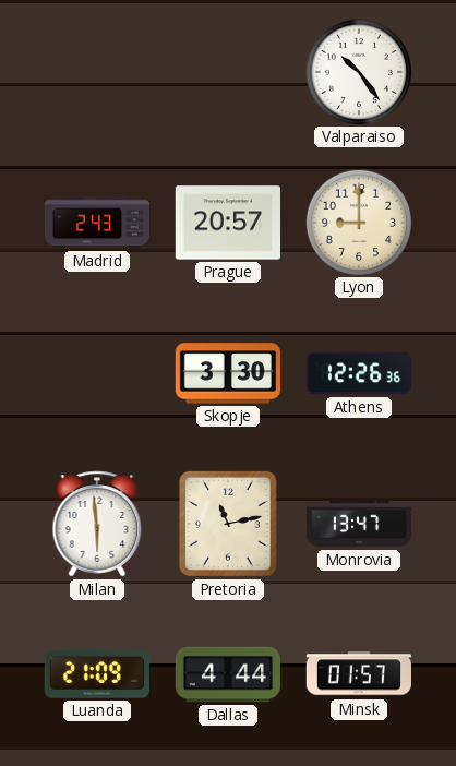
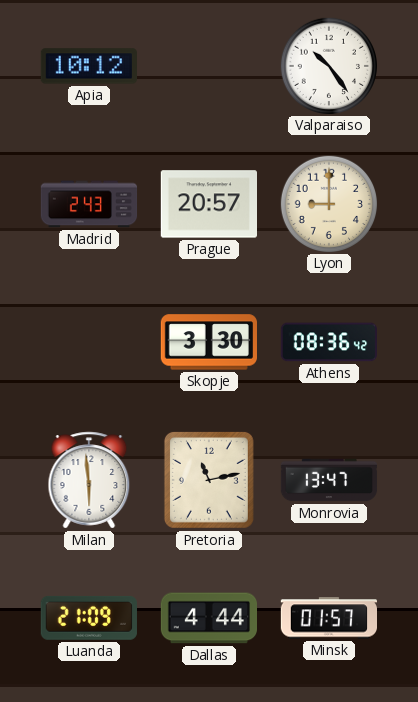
Apia: none -> 10:12 (88, 66)
Athens: 12:26 -> 08:36 (329, 342)
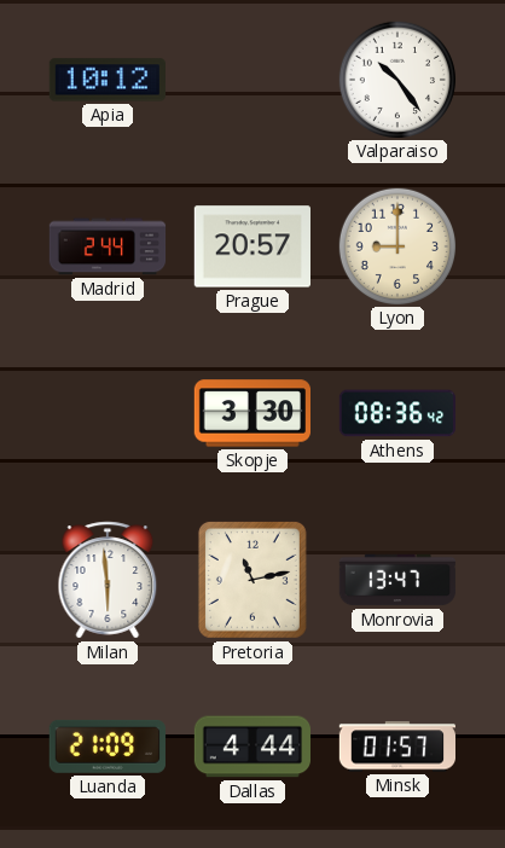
Madrid: 2:43 -> 2:44 (108, 246)
